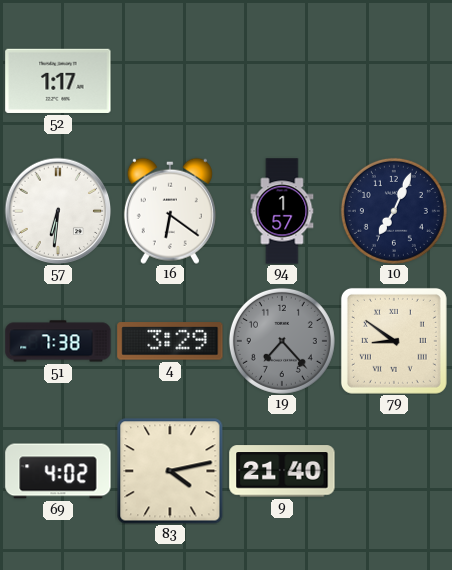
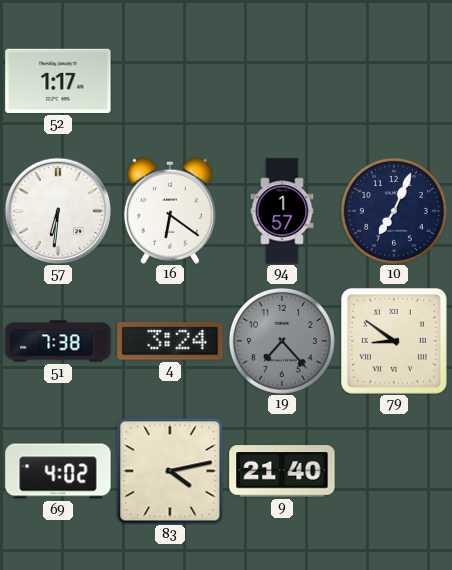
4: 3:29 -> 3:24 (170, 341)
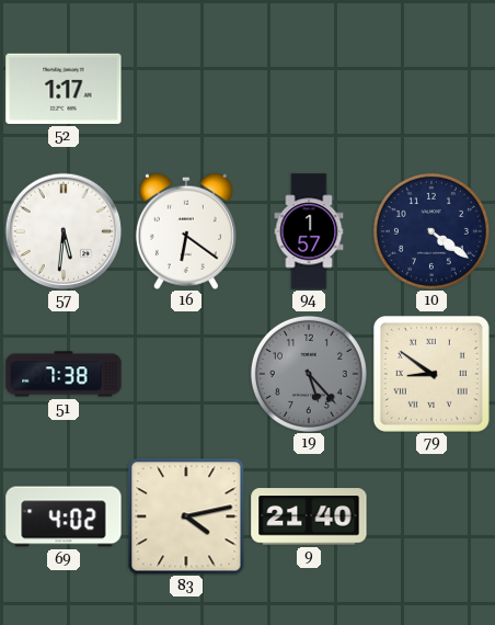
57: 6:31 -> 5:31 (64, 231)
10: 7:04 -> 4:21 (431, 231)
4: 3:24 -> none (170, 341)
19: 7:23 -> 5:23 (309, 374)
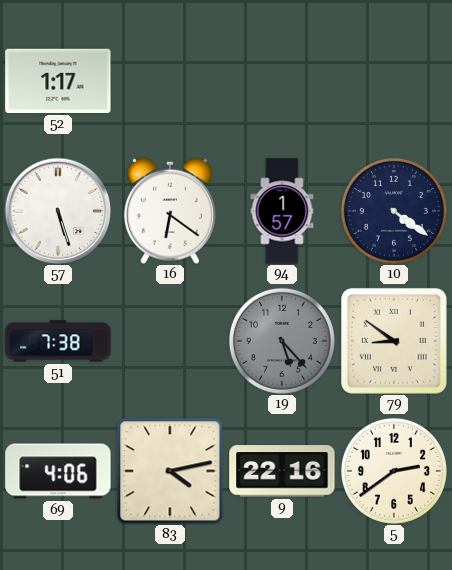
57: 5:31 -> 5:27 (58, 211)
69: 4:02 -> 4:06 (58, 471)
9: 21:40 -> 22:16 (282, 471)
5: none -> 2:39 (394, 471)
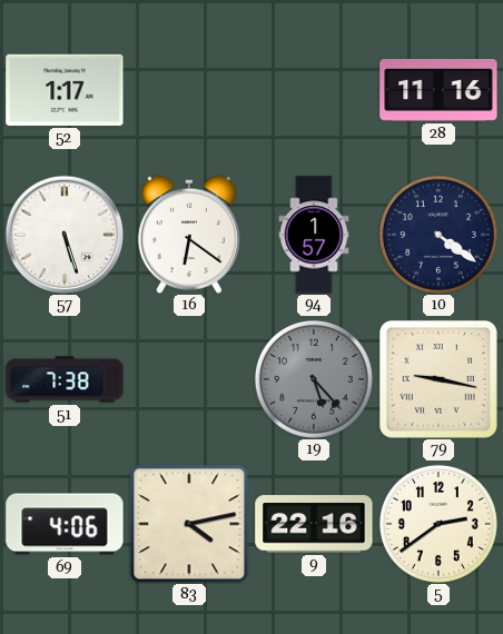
28: none -> 11:16 (438, 91)
79: 8:51 -> 9:17 (438, 379)
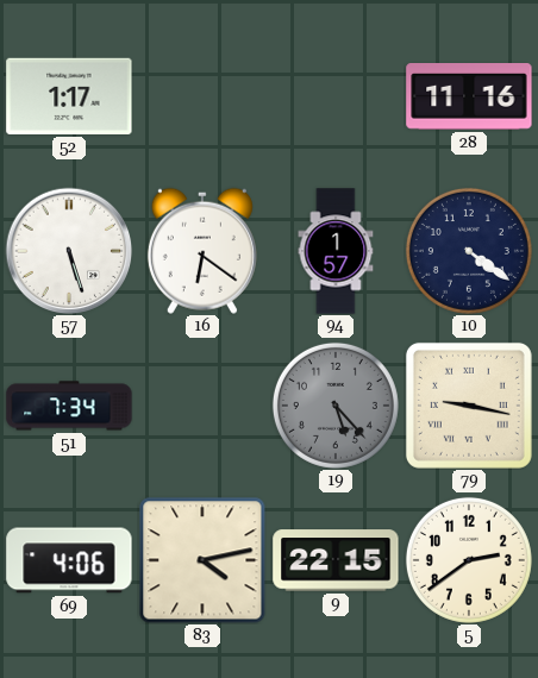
51: 7:38 -> 7:34 (69, 406)
9: 22:16 -> 22:15 (336, 560)
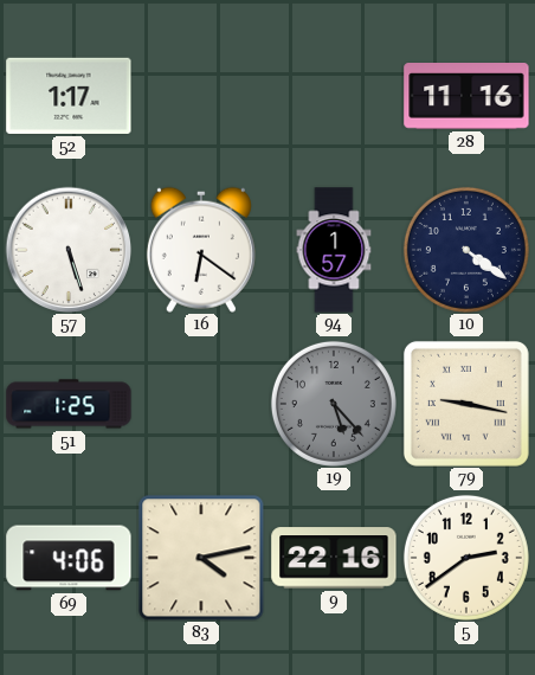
51: 7:34 -> 1:25 (69, 404)
9: 22:15 -> 22:16 (334, 558)
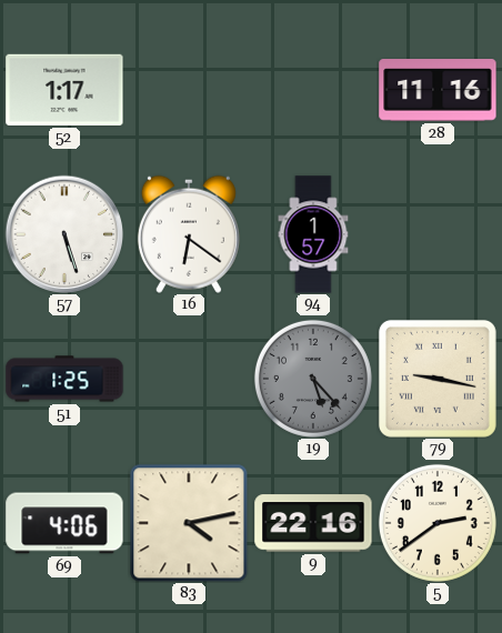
10: 4:21 -> none (466, 250)
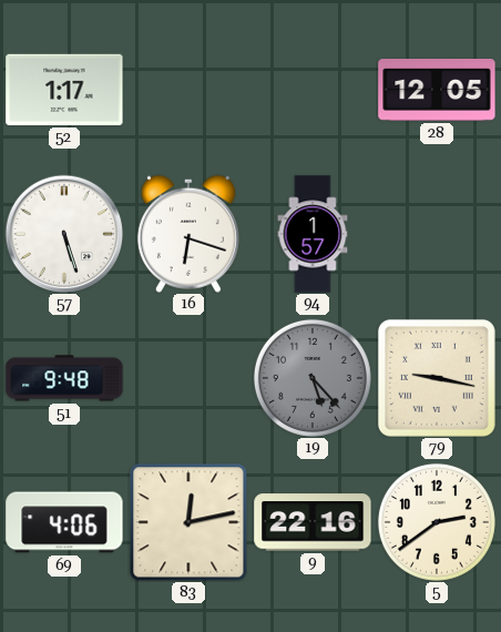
28: 11:16 -> 12:05 (437, 91)
16: 6:21 -> 6:18 (188, 234)
51: 1:25 -> 9:48 (64, 378)
83: 4:13 -> 12:13 (188, 522)
